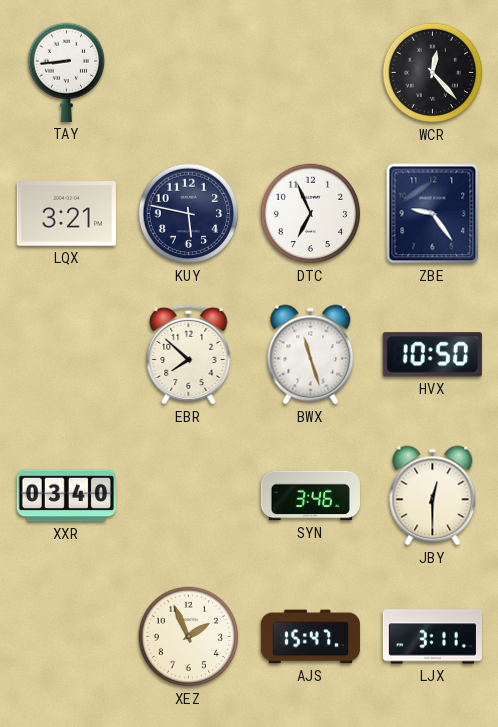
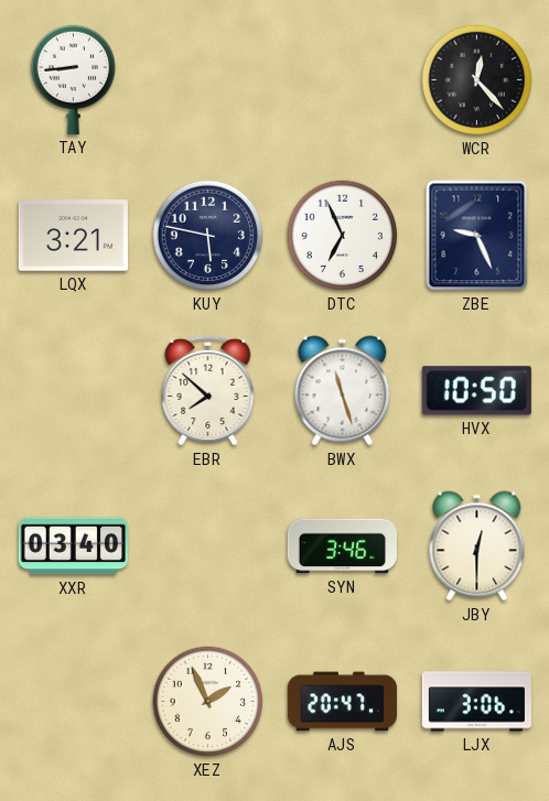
ZBE: 9:24 -> 9:26 (477, 236)
AJS: 15:47 -> 20:47 (342, 702)
LJX: 3:11 -> 3:06 (476, 702)
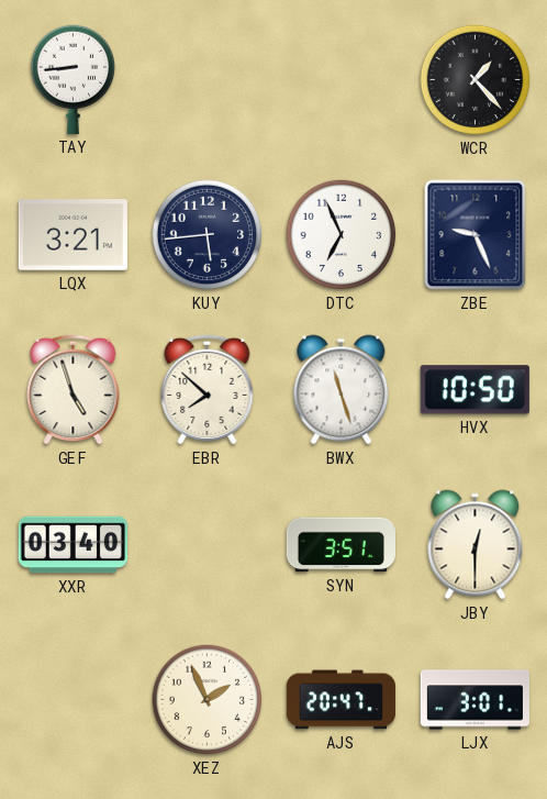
WCR: 12:23 -> 1:23 (476, 80)
KUY: 5:47 -> 5:44 (208, 235)
GEF: none -> 4:57 (74, 389)
SYN: 3:46 -> 3:51 (341, 545)
LJX: 3:06 -> 3:01 (475, 700)
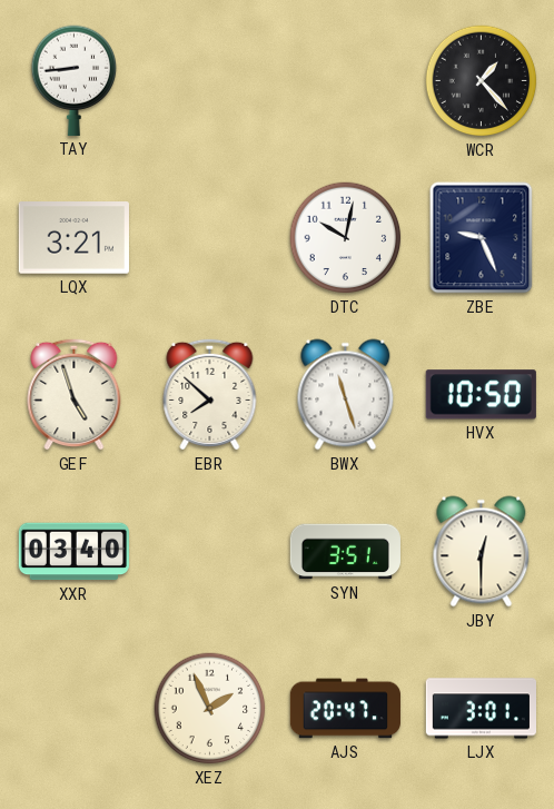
KUY: 5:44 -> none (208, 235)
DTC: 6:56 -> 10:02 (346, 238)
